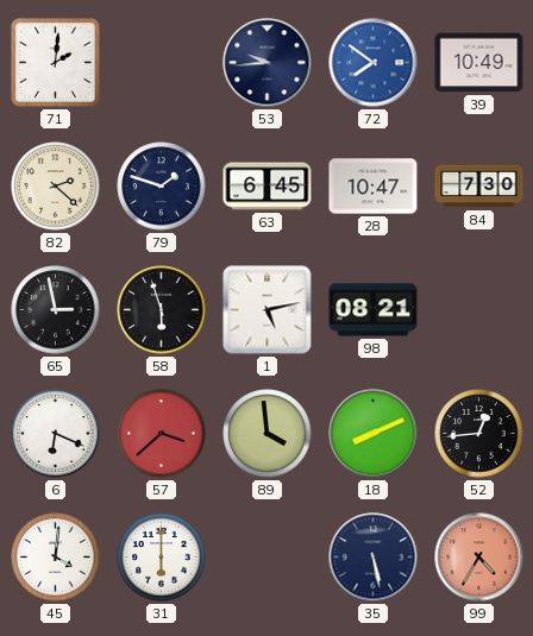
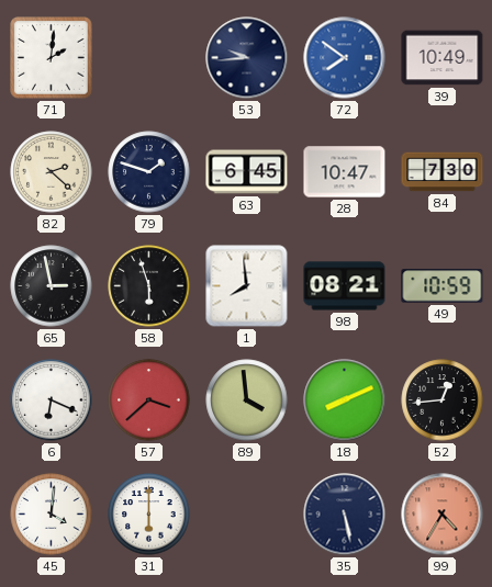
1: 5:13 -> 7:59 (247, 286)
49: none -> 10:59 (443, 286)
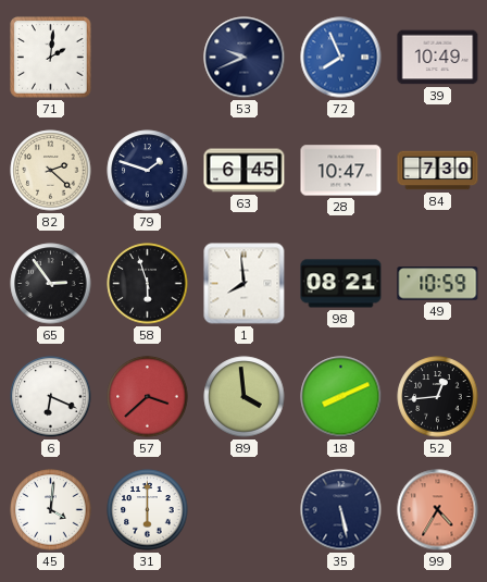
53: 9:44 -> 9:41 (245, 58)
72: 7:51 -> 7:56 (341, 58)
65: 2:58 -> 2:54 (51, 284)
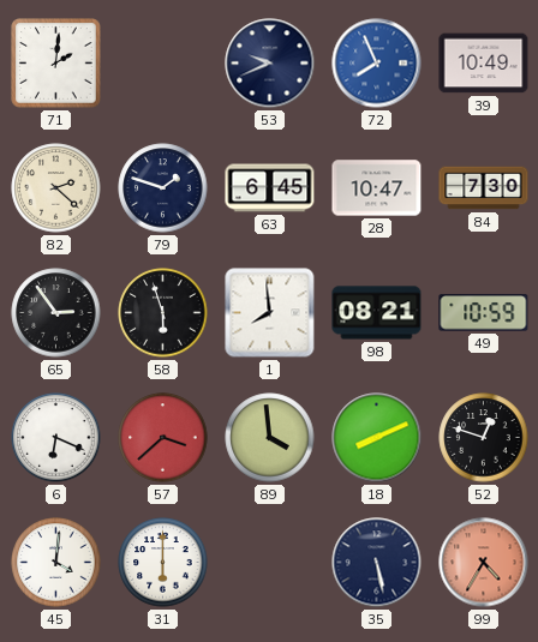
52: 12:44 -> 12:48 (484, 438)
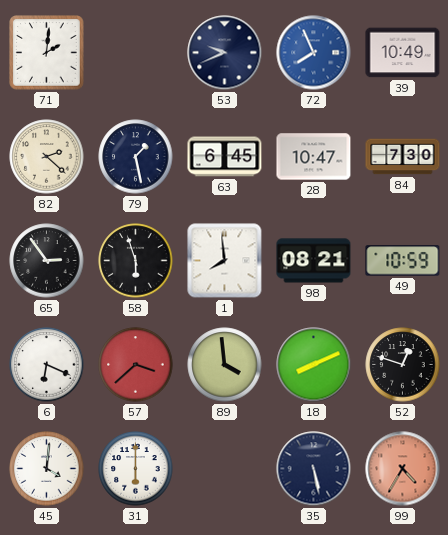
79: 1:48 -> 1:28 (136, 157)
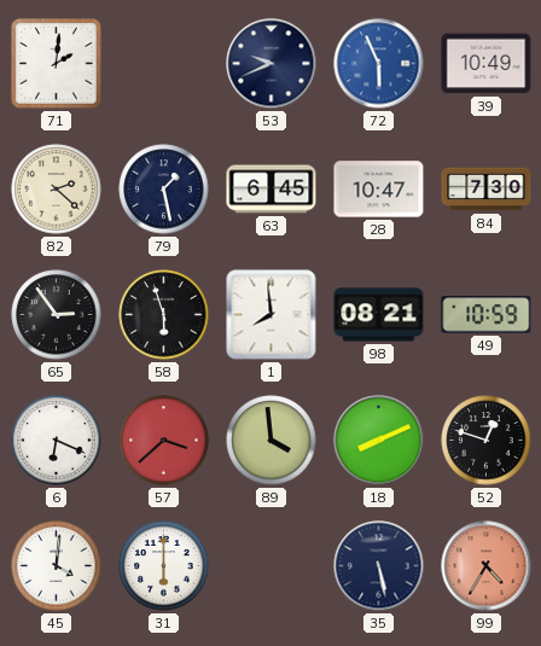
72: 7:56 -> 5:56 (379, 64)
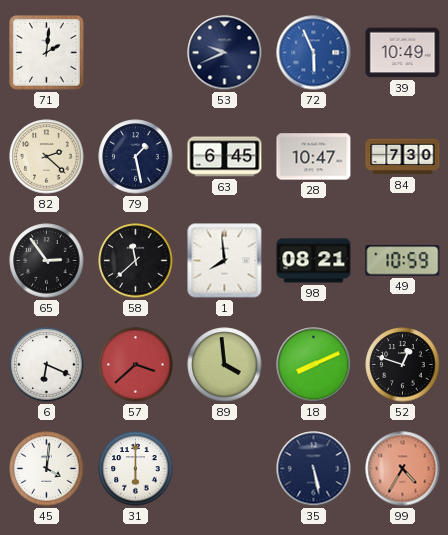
58: 5:57 -> 11:38 (136, 261)
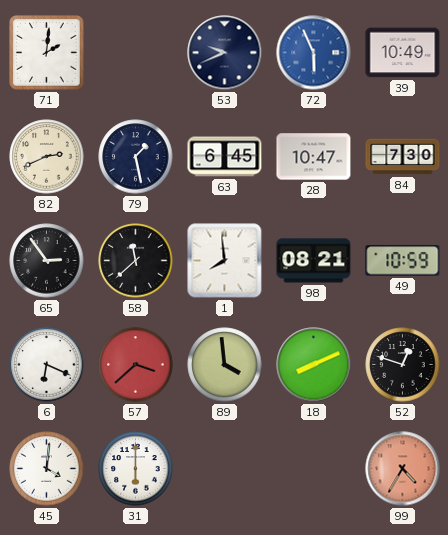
82: 2:22 -> 2:41 (47, 157)
35: 5:28 -> none (314, 469)
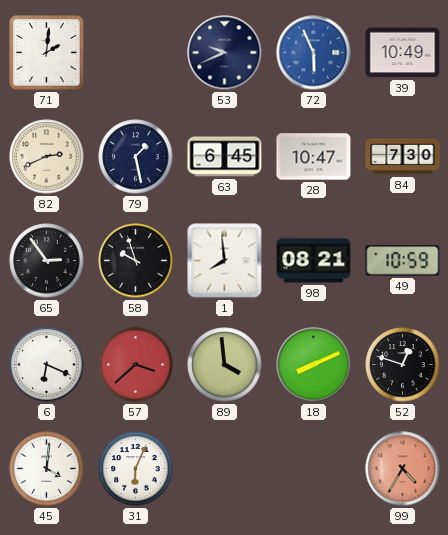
58: 11:38 -> 9:57 (136, 261)
31: 6:00 -> 6:04 (136, 469)
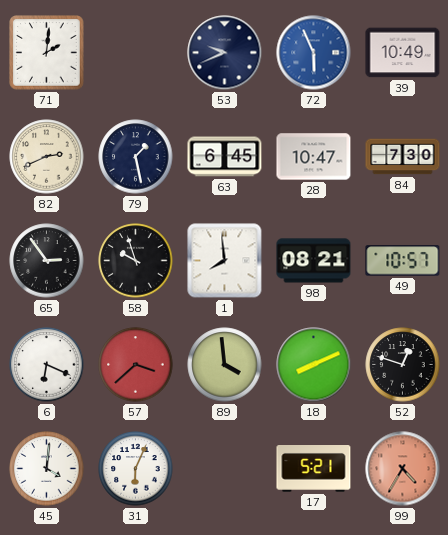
49: 10:59 -> 10:57 (403, 261)
17: none -> 5:21 (314, 469)
